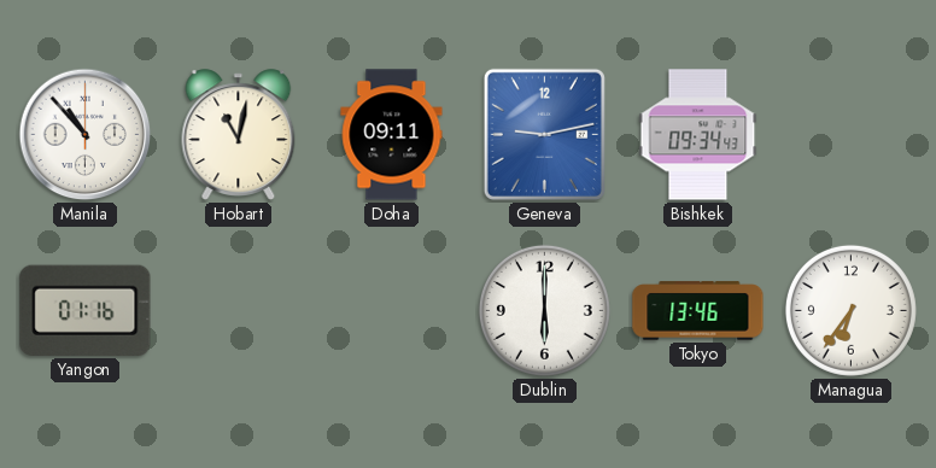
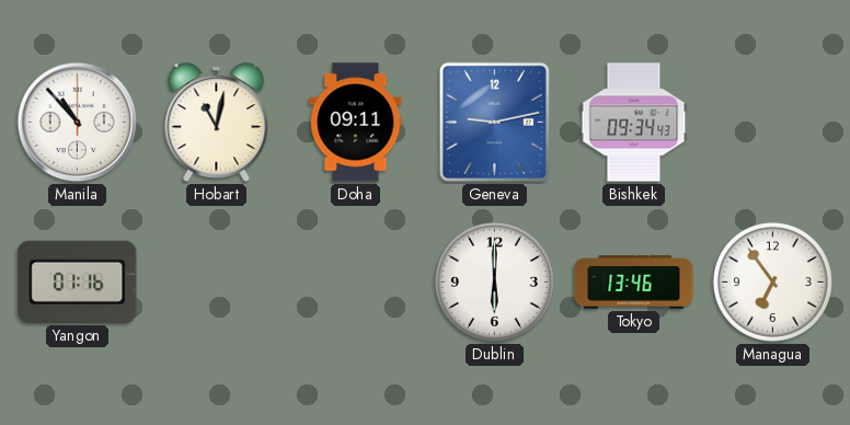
Managua: 6:36 -> 6:54 (772, 282)
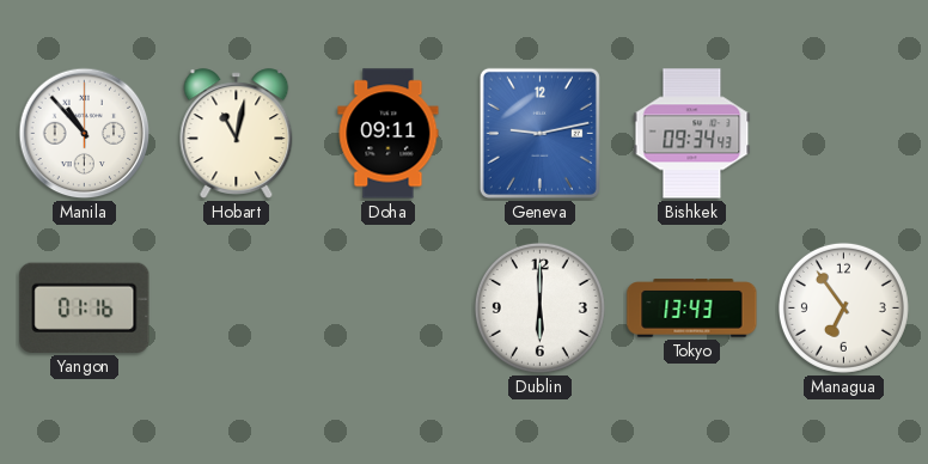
Tokyo: 13:46 -> 13:43 (692, 309)
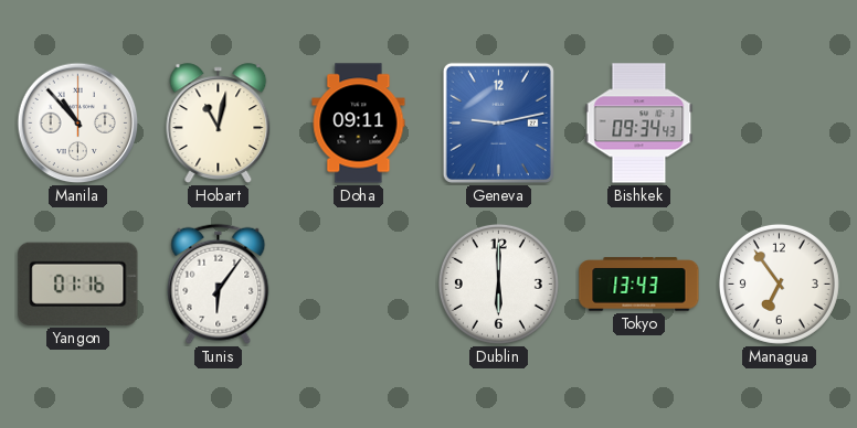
Tunis: none -> 6:06 (219, 283)
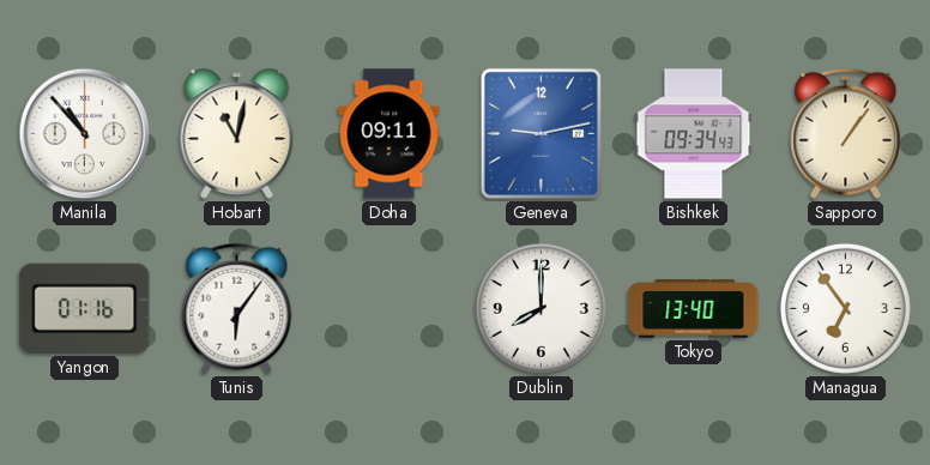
Sapporo: none -> 1:06 (846, 133)
Dublin: 6:00 -> 8:00 (541, 308)
Tokyo: 13:43 -> 13:40 (694, 309)
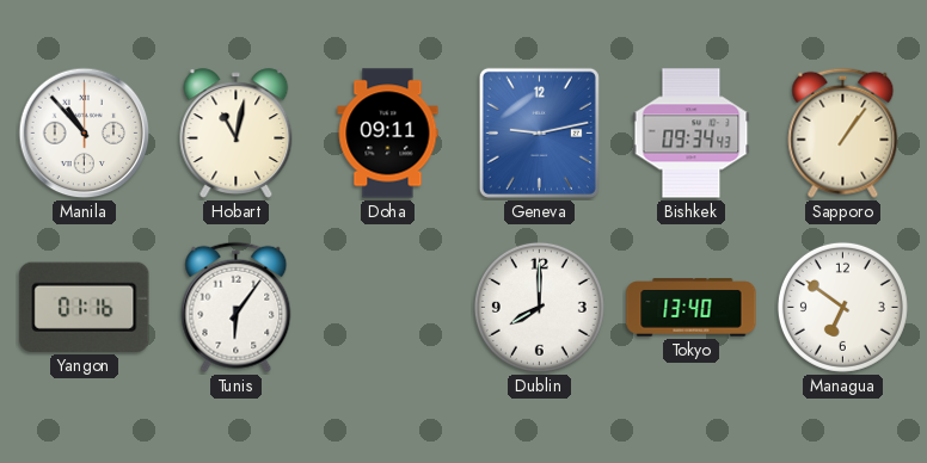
Managua: 6:54 -> 6:51 (842, 307)
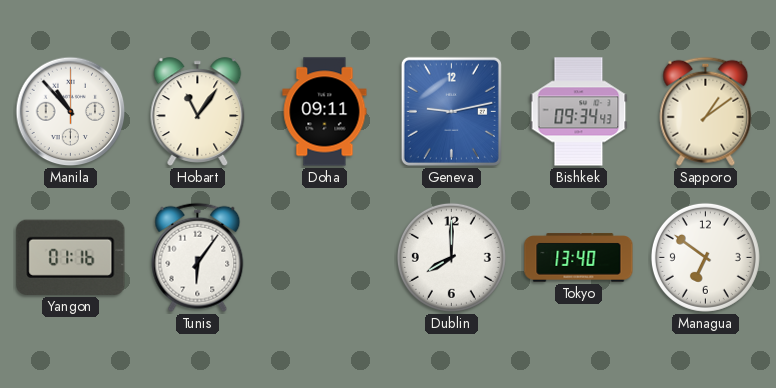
Hobart: 11:02 -> 11:06 (198, 112)
Sapporo: 1:06 -> 1:09 (706, 111)
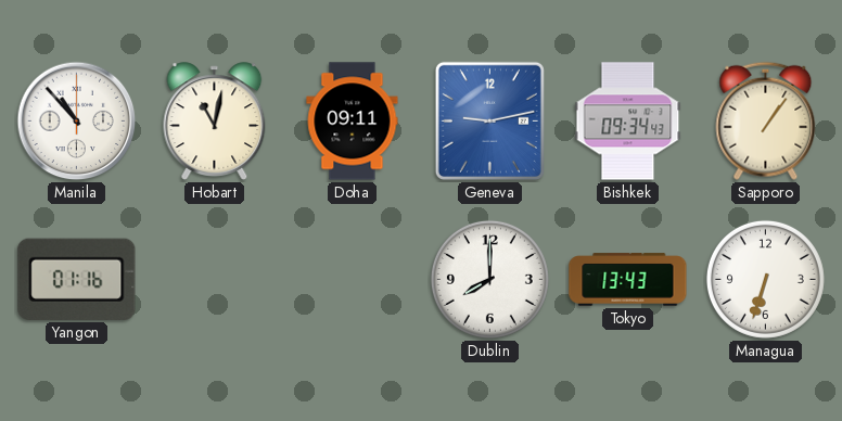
Hobart: 11:06 -> 11:02 (215, 122)
Sapporo: 1:09 -> 1:06 (766, 120)
Tunis: 6:06 -> none (198, 257)
Tokyo: 13:40 -> 13:43 (628, 280)
Managua: 6:51 -> 6:33 (765, 279)
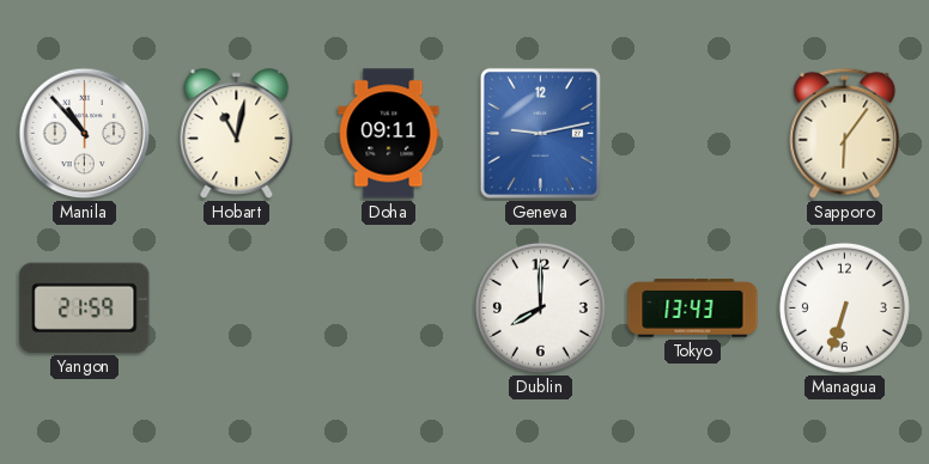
Bishkek: 09:34 -> none (628, 122)
Sapporo: 1:06 -> 6:06 (845, 133)
Yangon: 01:16 -> 21:59 (85, 307)
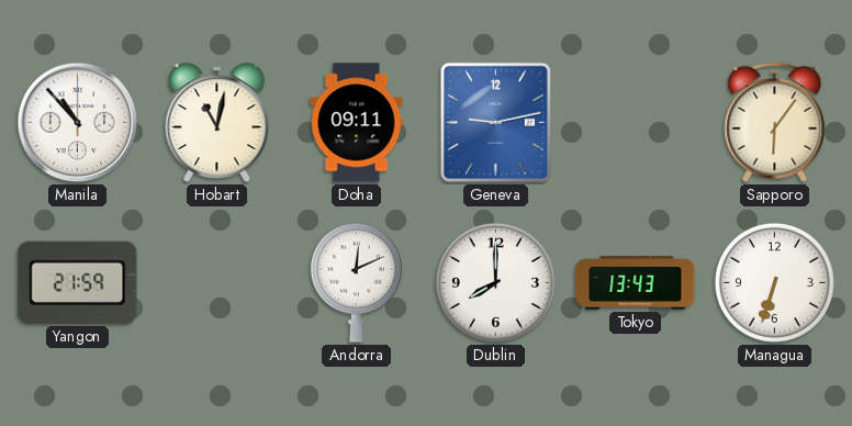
Andorra: none -> 12:11 (356, 282)
